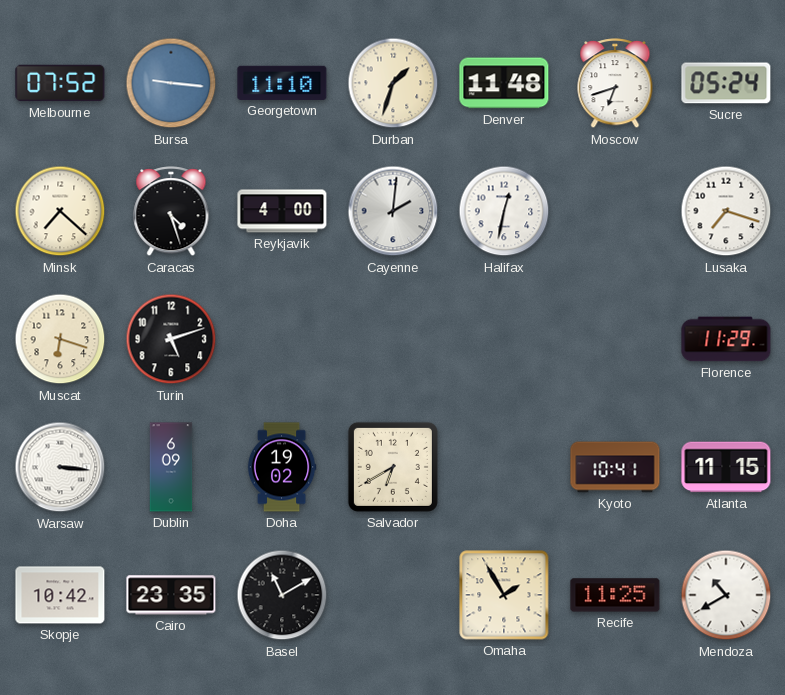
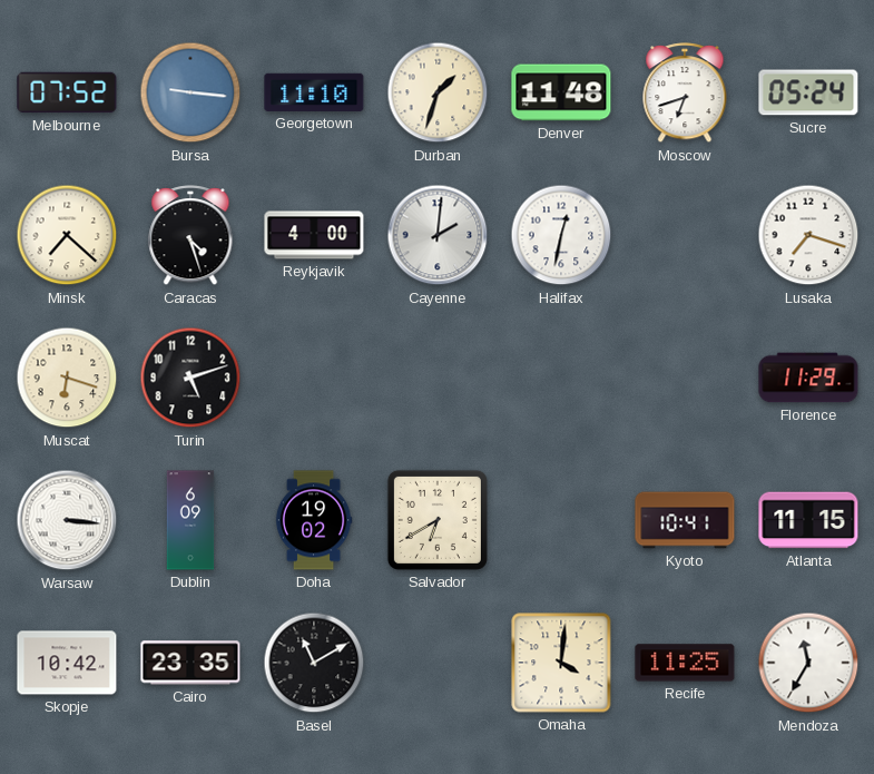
Omaha: 1:55 -> 4:01 (561, 663)
Mendoza: 10:40 -> 11:35 (808, 663)
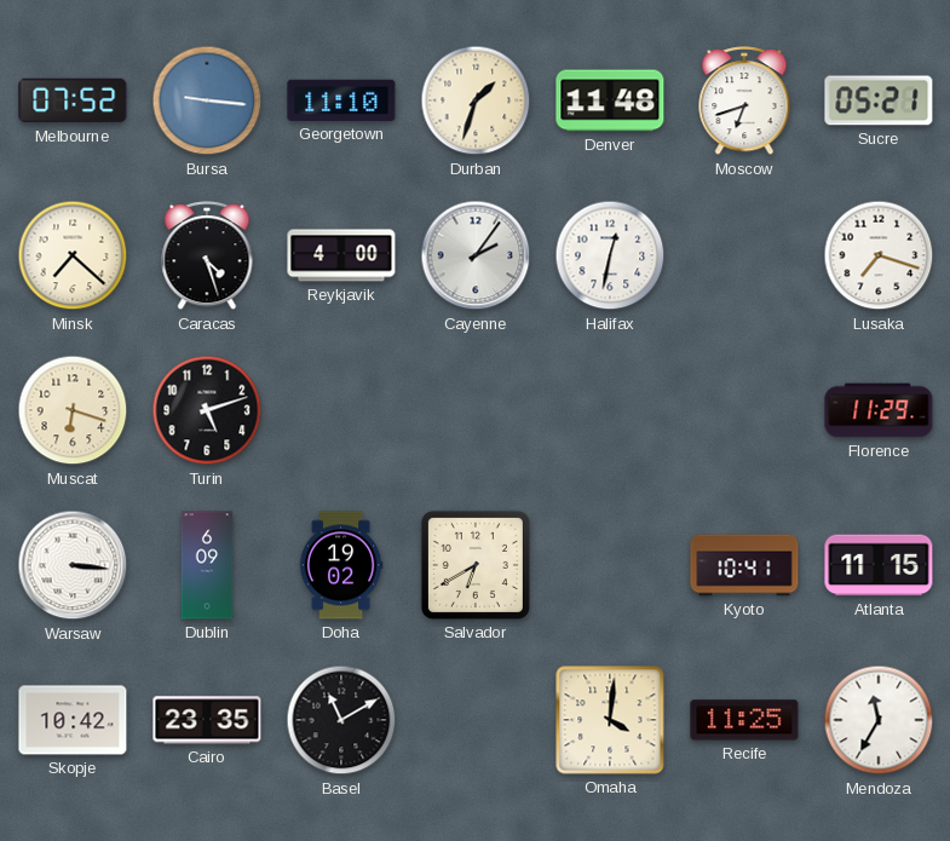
Sucre: 05:24 -> 05:21 (879, 100)
Cayenne: 2:01 -> 2:06 (476, 255)
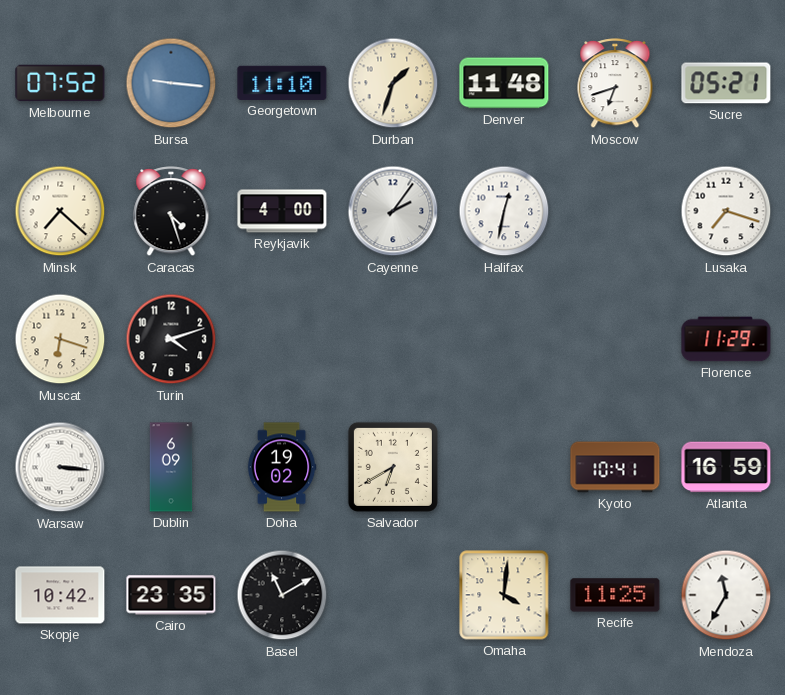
Turin: 5:12 -> 4:12 (171, 339)
Atlanta: 11:15 -> 16:59 (726, 467)
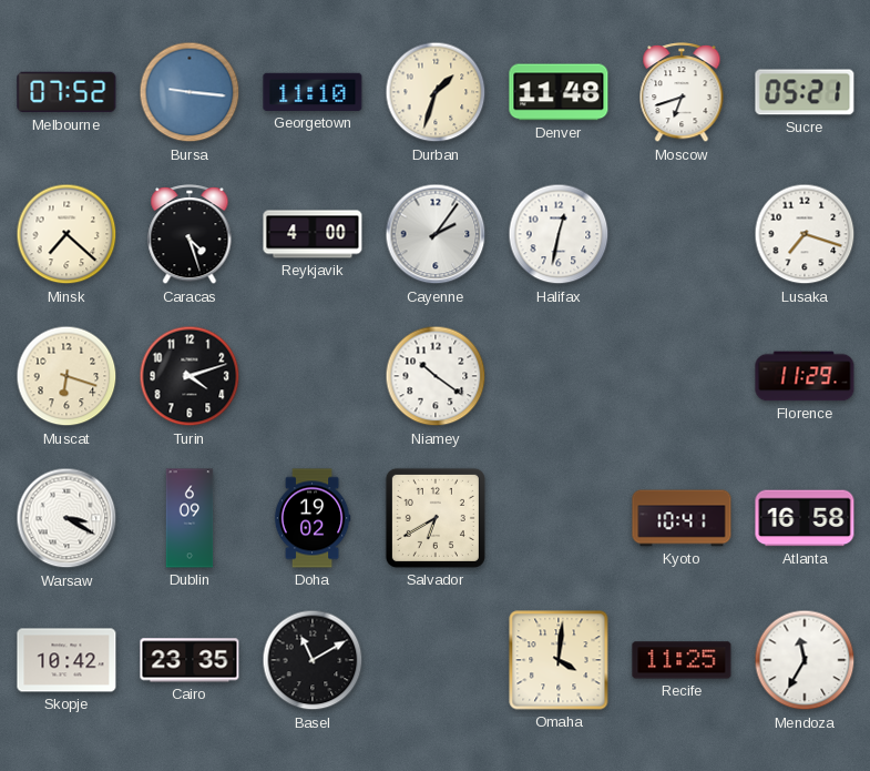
Niamey: none -> 10:21 (436, 376)
Warsaw: 3:16 -> 3:20 (66, 518)
Atlanta: 16:59 -> 16:58 (805, 518)
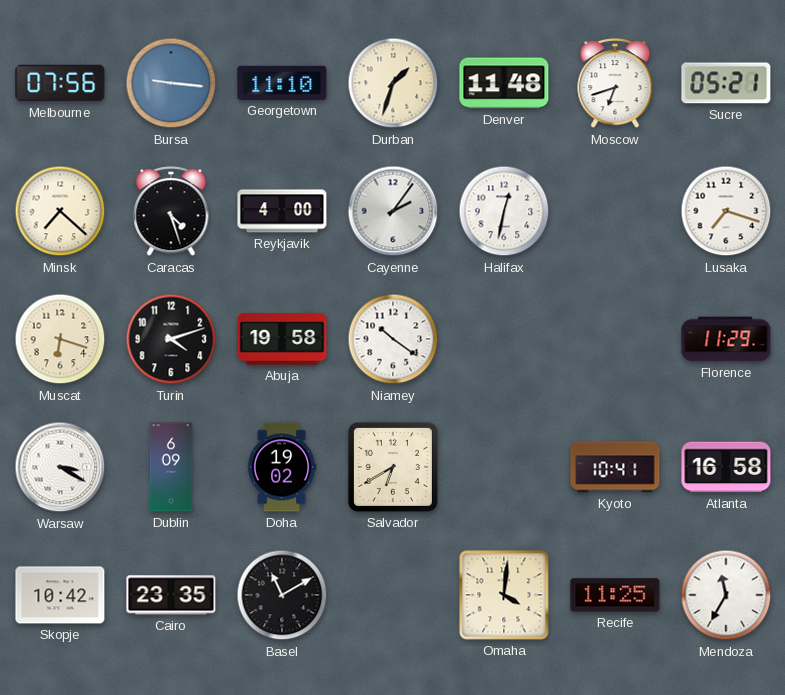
Melbourne: 07:52 -> 07:56 (60, 83)
Abuja: none -> 19:58 (282, 339)
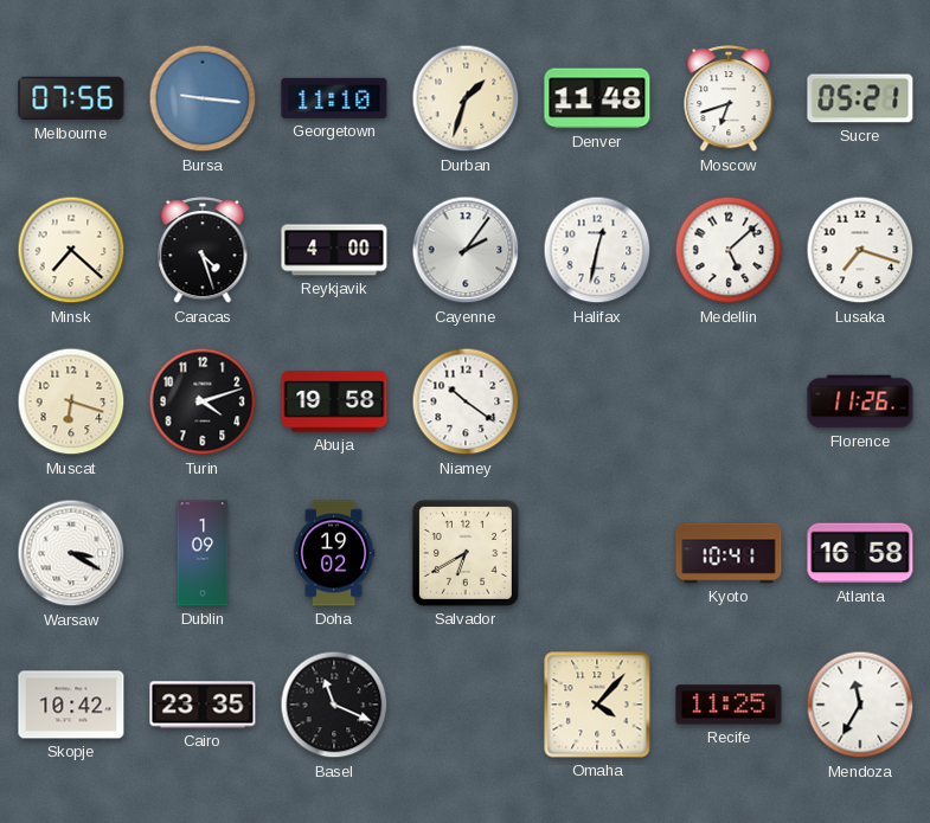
Medellin: none -> 5:08 (729, 250)
Florence: 11:29 -> 11:26 (860, 401)
Dublin: 6:09 -> 1:09 (203, 553)
Basel: 11:10 -> 11:19 (334, 705)
Omaha: 4:01 -> 4:07 (597, 705)
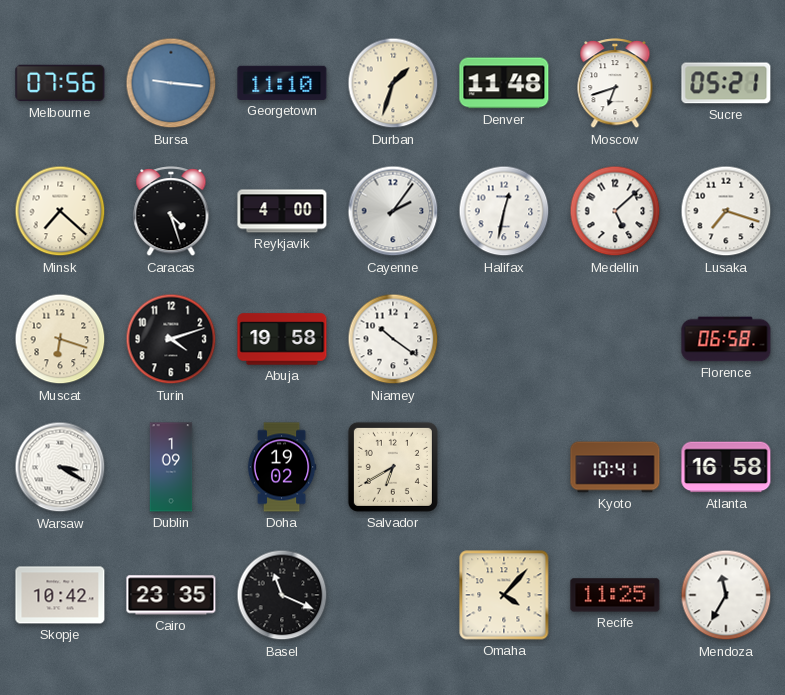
Florence: 11:26 -> 06:58 (726, 339)
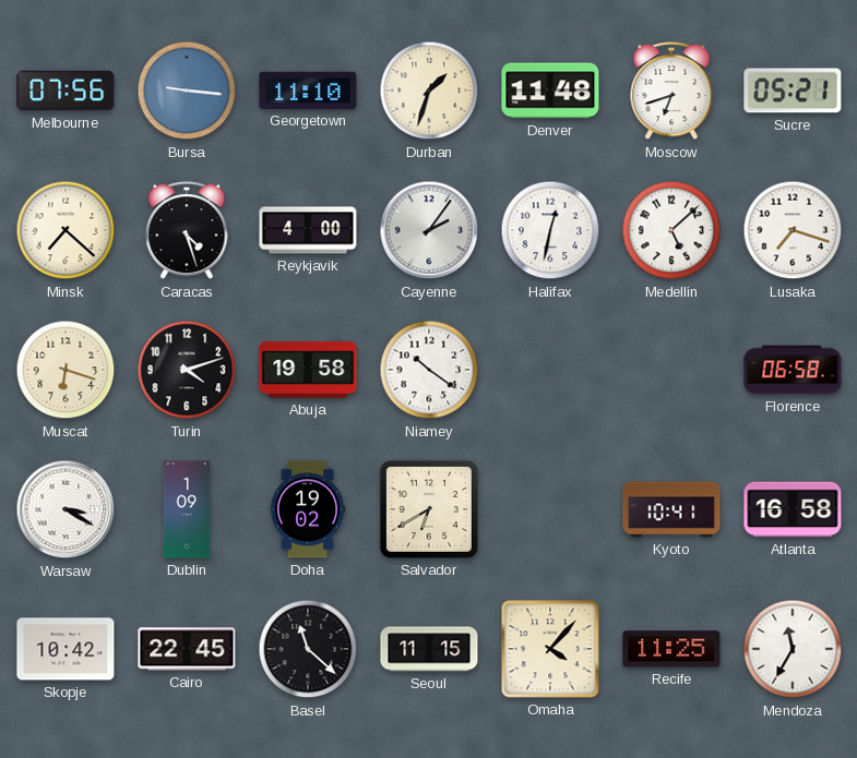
Cairo: 23:35 -> 22:45 (187, 649)
Basel: 11:19 -> 11:22 (308, 649)
Seoul: none -> 11:15 (429, 649)
